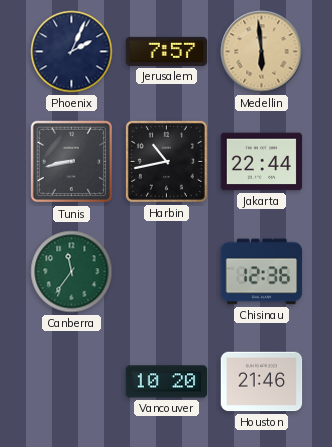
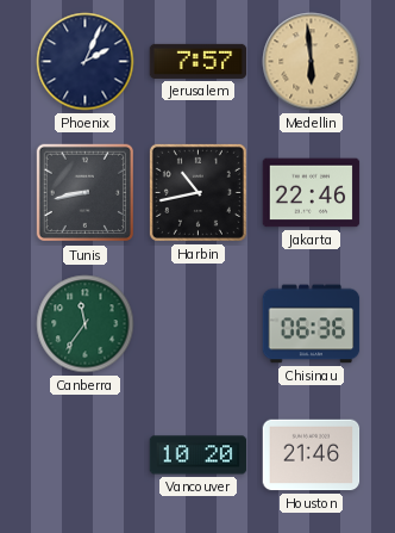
Jakarta: 22:44 -> 22:46 (312, 193)
Chisinau: 12:36 -> 06:36 (312, 324)
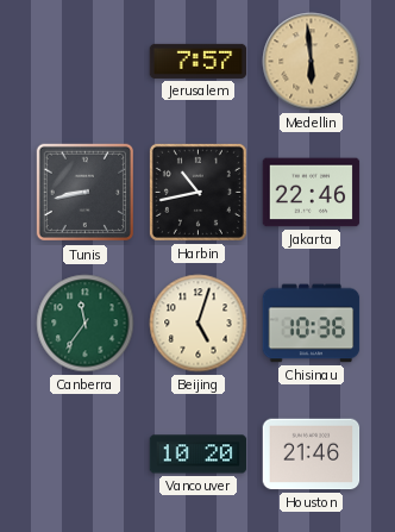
Phoenix: 2:04 -> none (86, 62)
Beijing: none -> 5:03 (199, 324)
Chisinau: 06:36 -> 10:36 (312, 324)
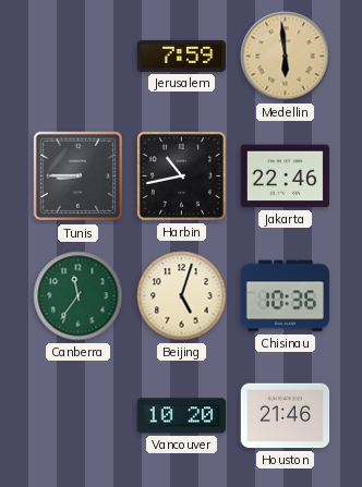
Jerusalem: 7:57 -> 7:59 (182, 56)
Tunis: 8:43 -> 8:45 (79, 176)
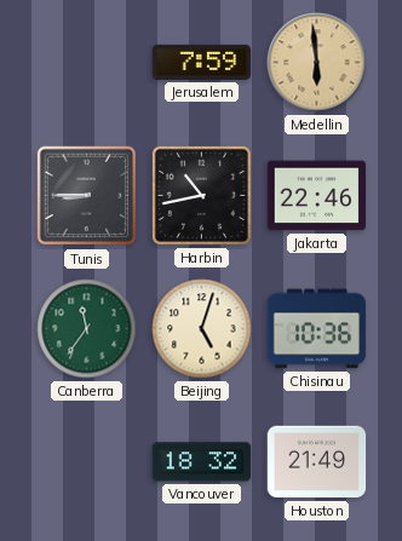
Vancouver: 10:20 -> 18:32 (202, 462)
Houston: 21:46 -> 21:49 (317, 462)
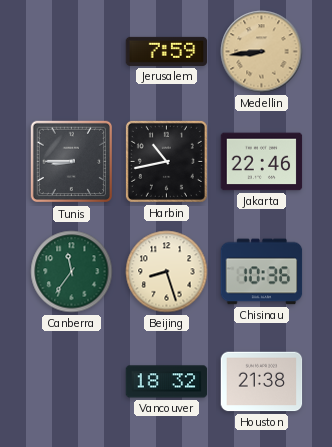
Medellin: 5:59 -> 8:44 (262, 52)
Beijing: 5:03 -> 8:27 (167, 272)
Houston: 21:49 -> 21:38 (262, 382)
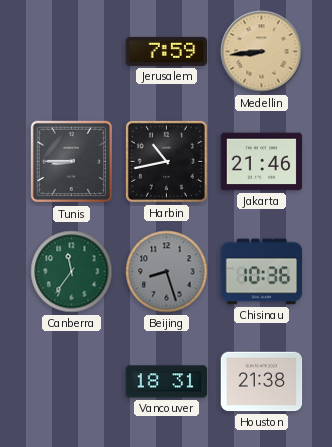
Jakarta: 22:46 -> 21:46 (262, 162)
Beijing dial: cream -> grey (167, 272)
Vancouver: 18:32 -> 18:31 (167, 382)
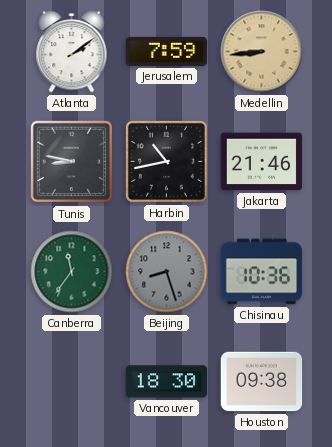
Atlanta: none -> 2:09 (72, 52)
Tunis: 8:45 -> 8:47 (72, 162)
Vancouver: 18:31 -> 18:30 (167, 382)
Houston: 21:38 -> 09:38 (262, 382)
